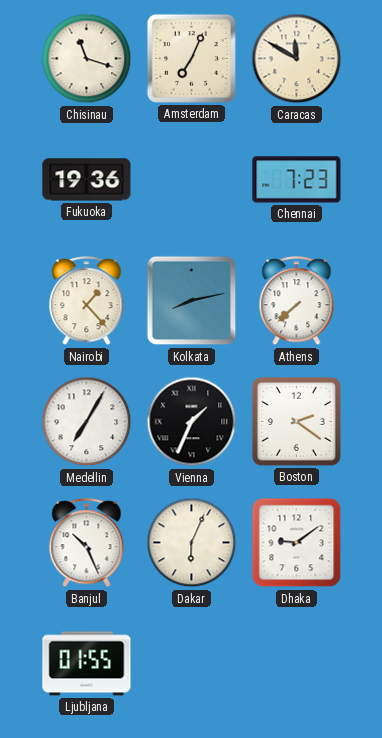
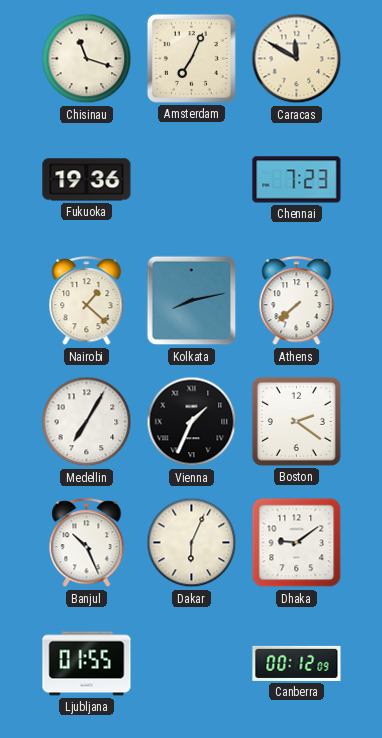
Nairobi: 1:23 -> 1:22 (87, 301)
Canberra: none -> 00:12 (297, 663)
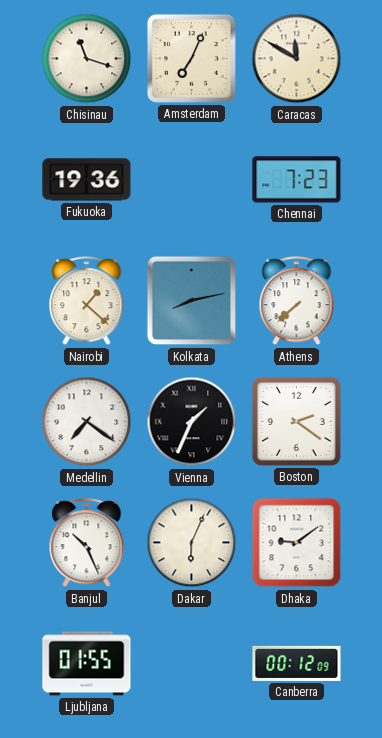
Medellin: 7:05 -> 7:21 (87, 422)
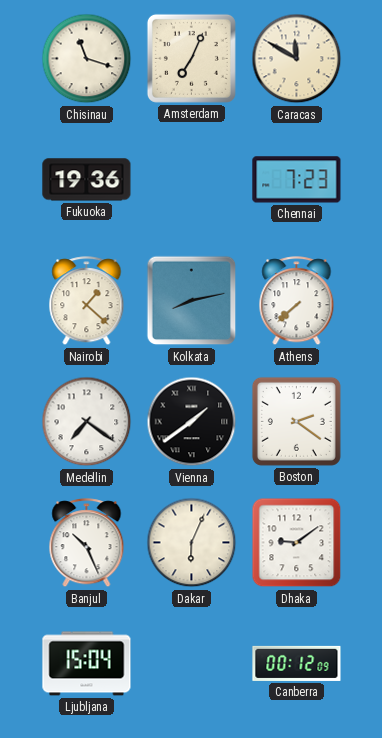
Vienna: 1:34 -> 1:39 (192, 422)
Ljubljana: 01:55 -> 15:04 (87, 664)
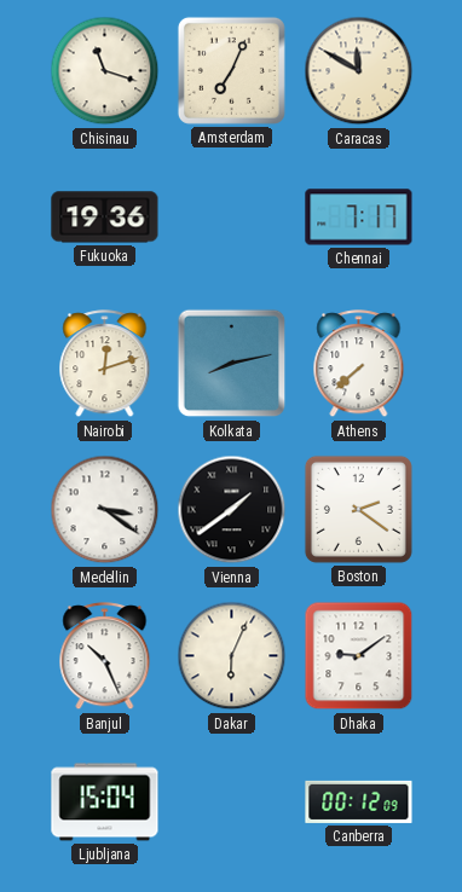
Chennai: 7:23 -> 7:17 (359, 218)
Nairobi: 1:22 -> 12:12 (105, 364)
Medellin: 7:21 -> 3:21 (105, 510)
